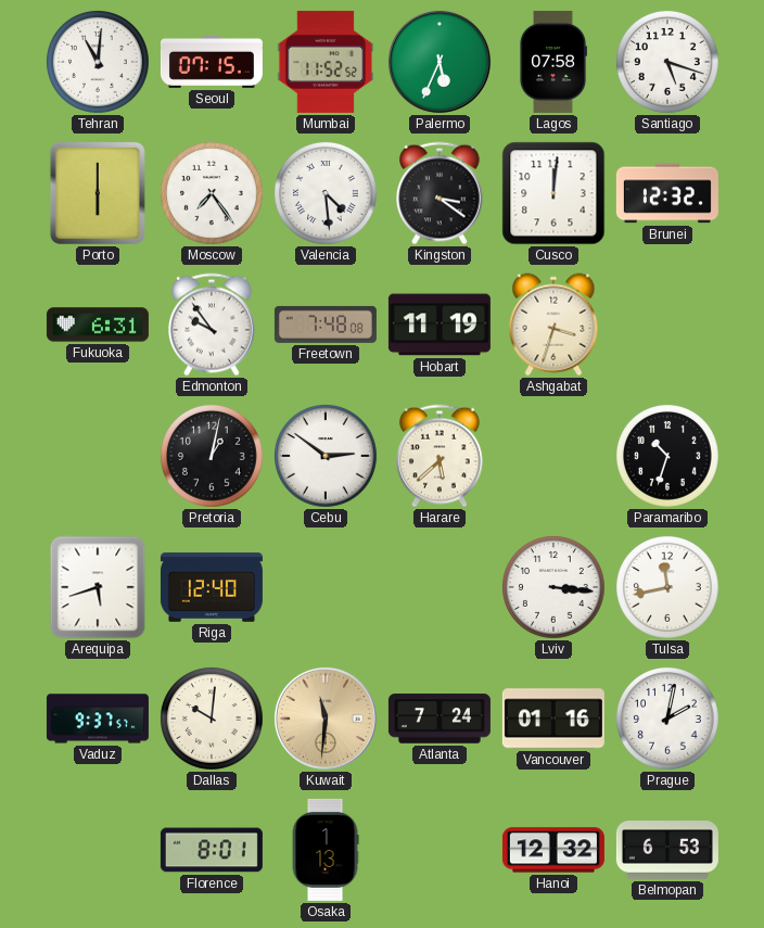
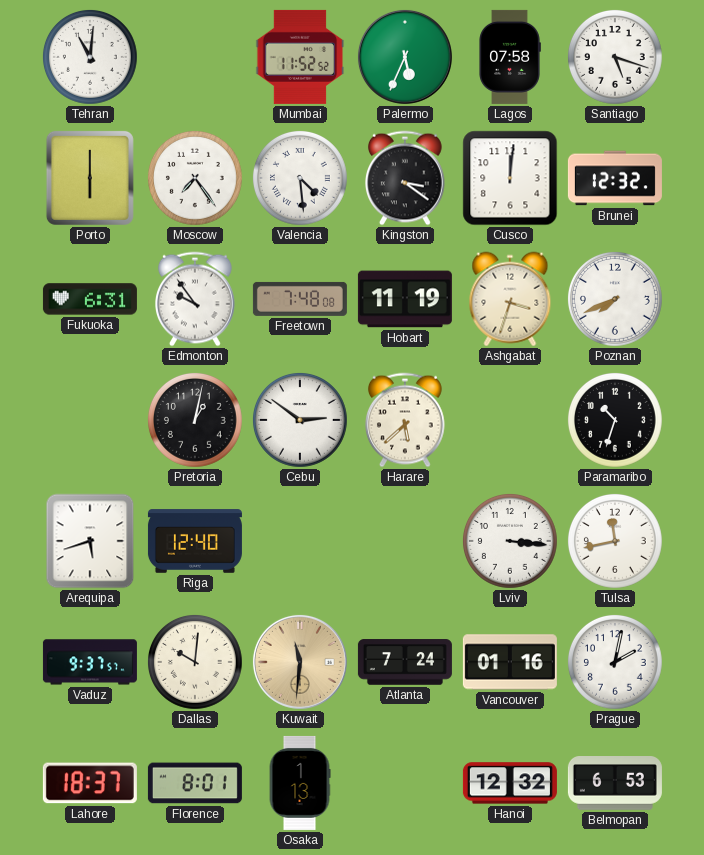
Seoul: 07:15 -> none (212, 62)
Poznan: none -> 7:41 (615, 300)
Lahore: none -> 18:37 (90, 783)
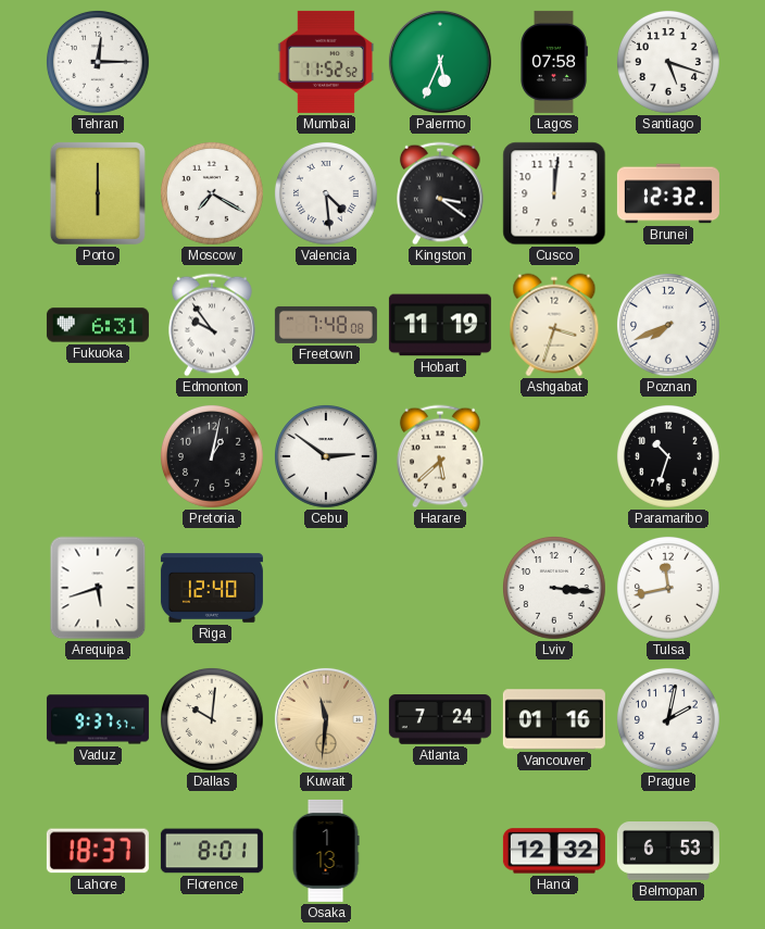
Tehran: 11:01 -> 12:15 (98, 63)
Moscow: 7:24 -> 7:20 (212, 194)
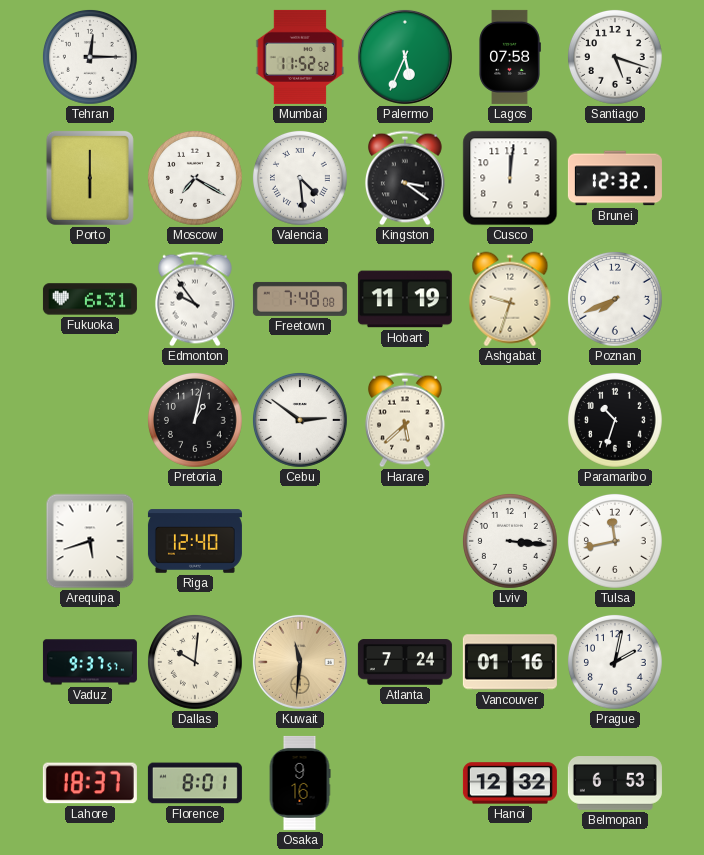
Ashgabat: 3:33 -> 9:33 (510, 299)
Osaka: 1:13 -> 9:16 (300, 783)
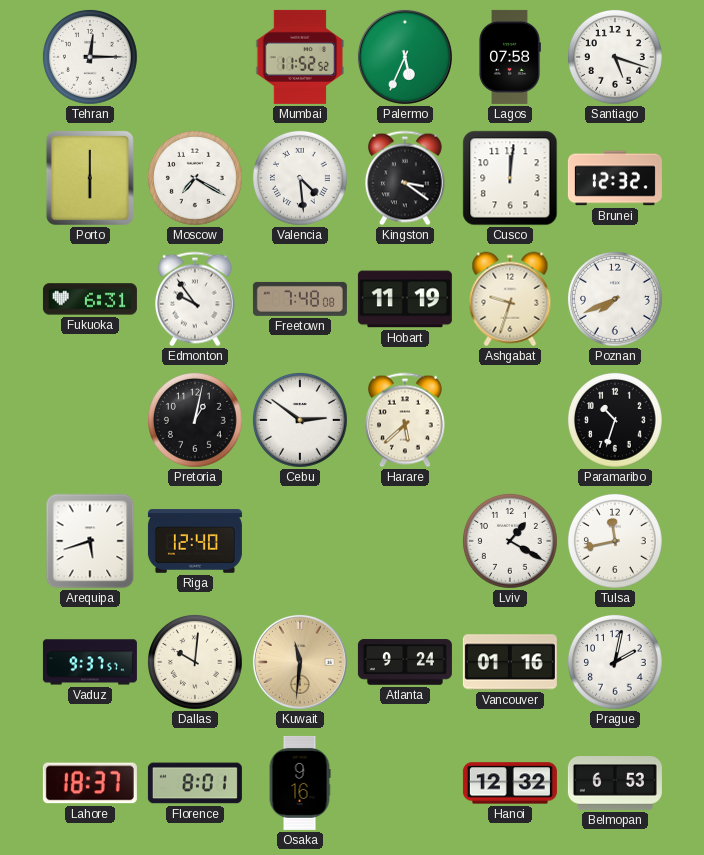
Lviv: 3:16 -> 1:20 (510, 542)
Atlanta: 7:24 -> 9:24 (405, 662)
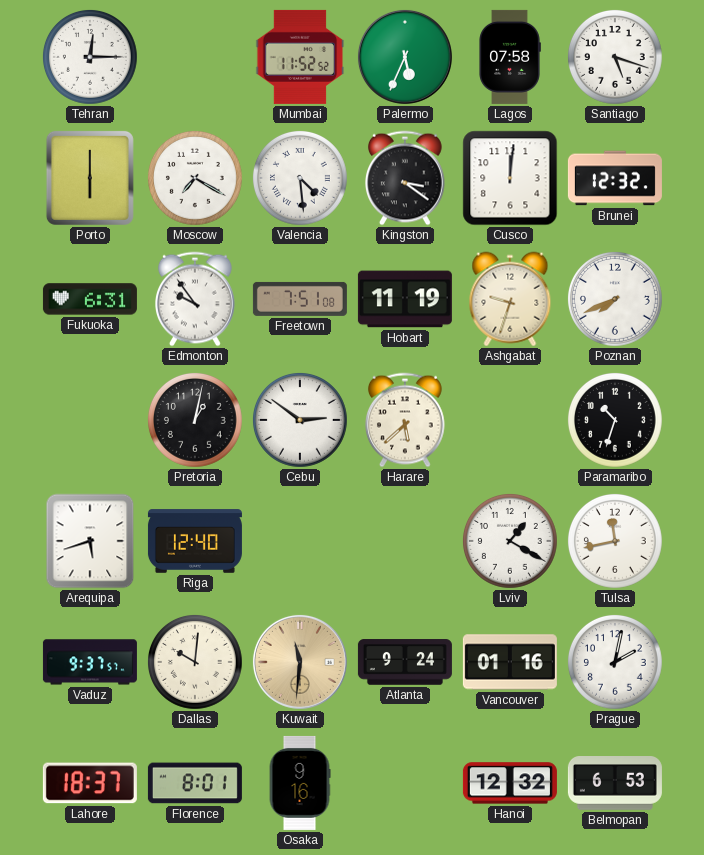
Freetown: 7:48 -> 7:51 (300, 299)
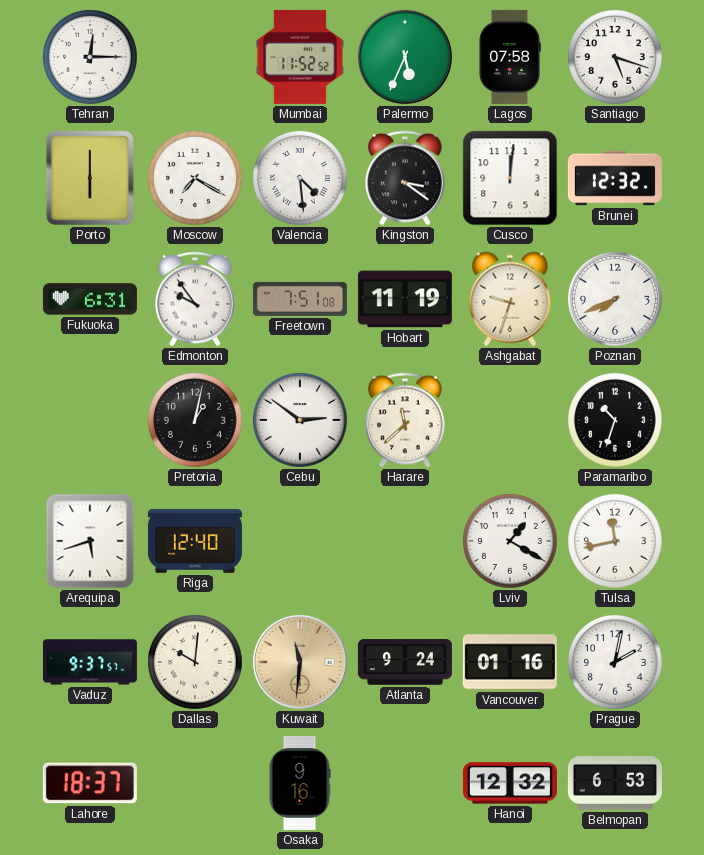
Harare: 5:38 -> 11:38 (406, 420)
Florence: 8:01 -> none (195, 783)
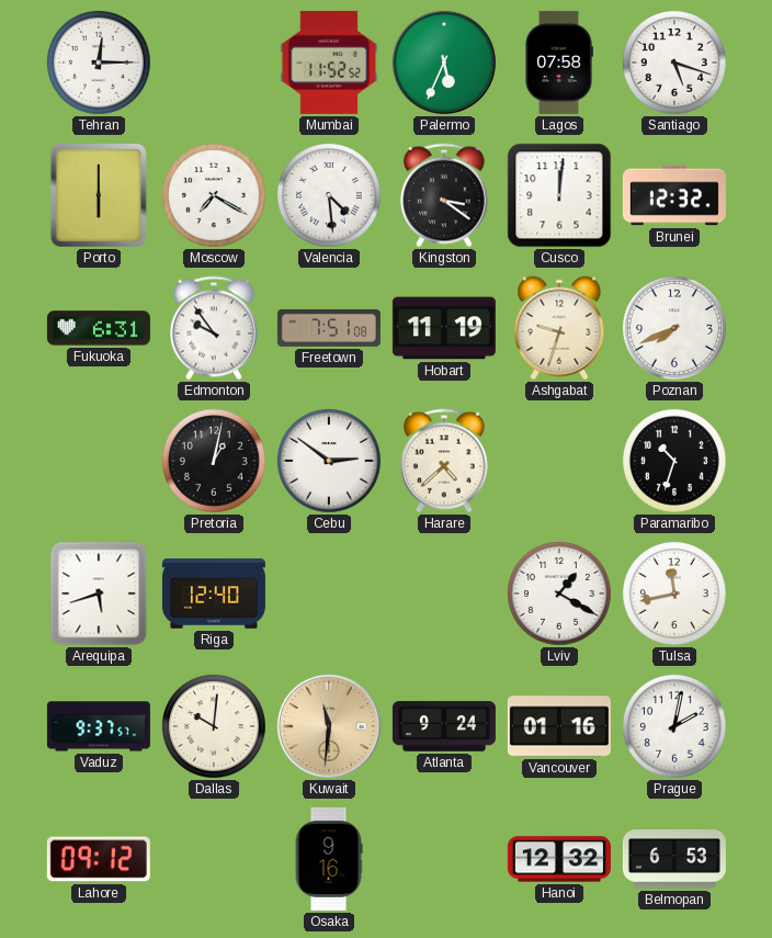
Harare: 11:38 -> 4:38 (445, 461)
Lahore: 18:37 -> 09:12 (99, 859)
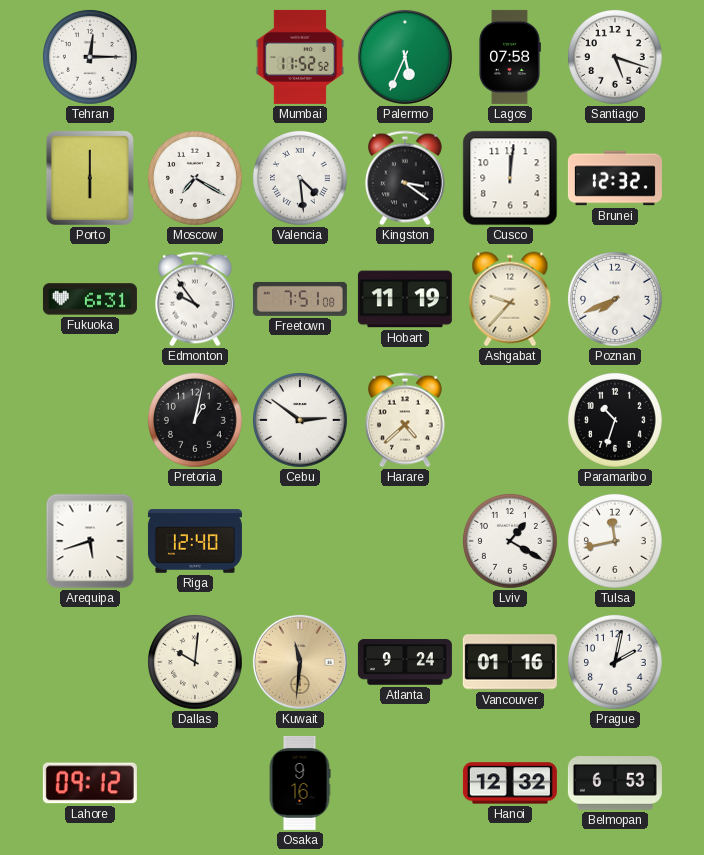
Ashgabat: 9:33 -> 9:37 (510, 299)
Vaduz: 9:37 -> none (99, 726)
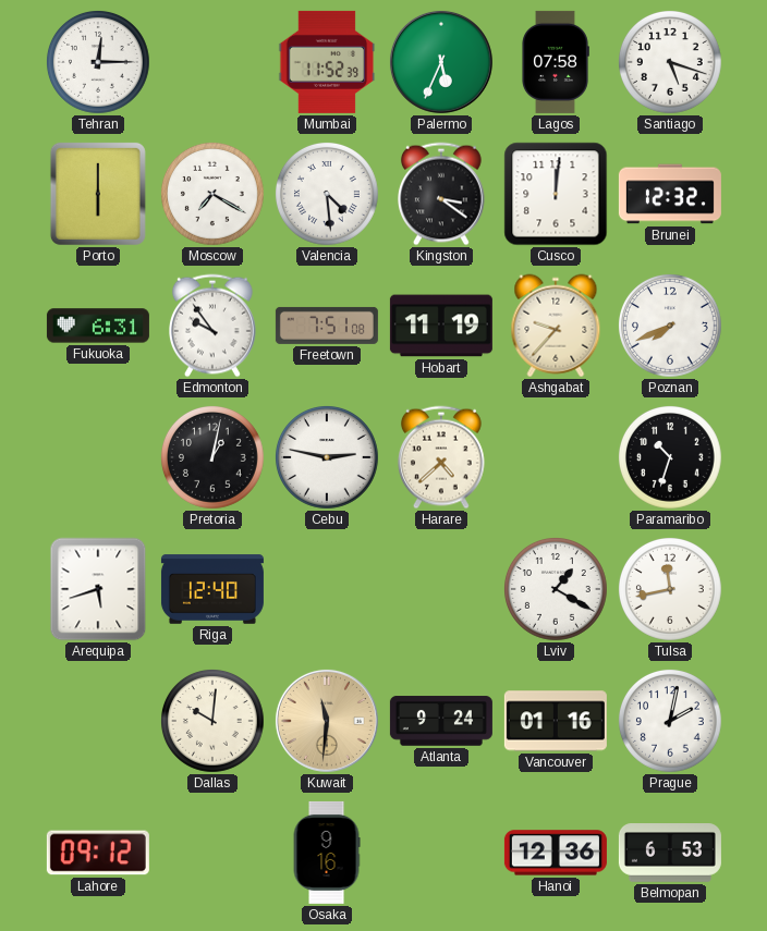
Mumbai: 11:52:52 -> 11:52:39 (327, 62)
Cebu: 2:51 -> 2:47 (327, 458)
Hanoi: 12:32 -> 12:36 (556, 853)
